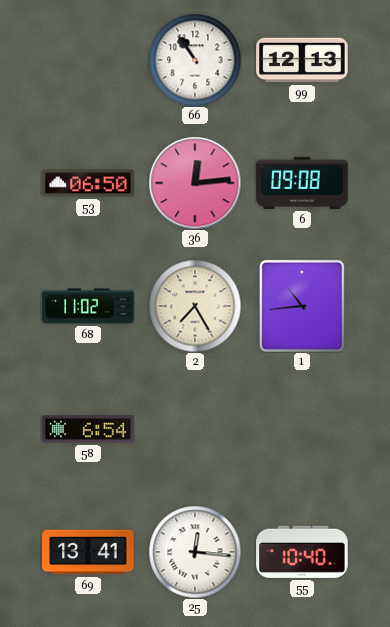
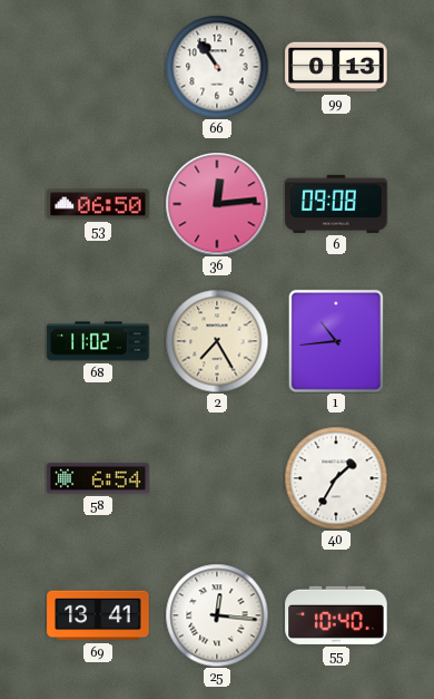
99: 12:13 -> 0:13 (336, 67)
40: none -> 1:35 (336, 478)
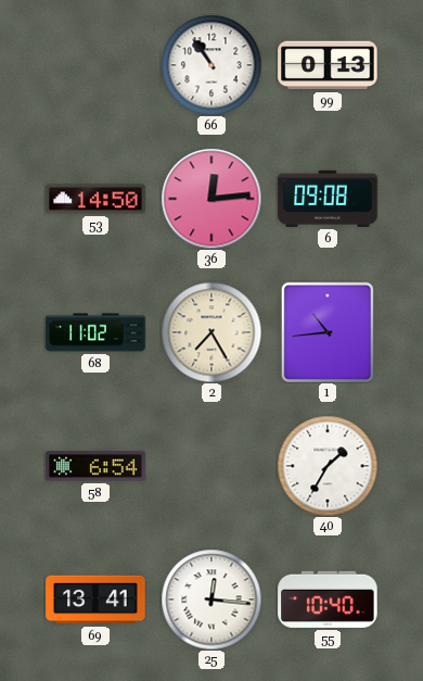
53: 06:50 -> 14:50 (95, 199)
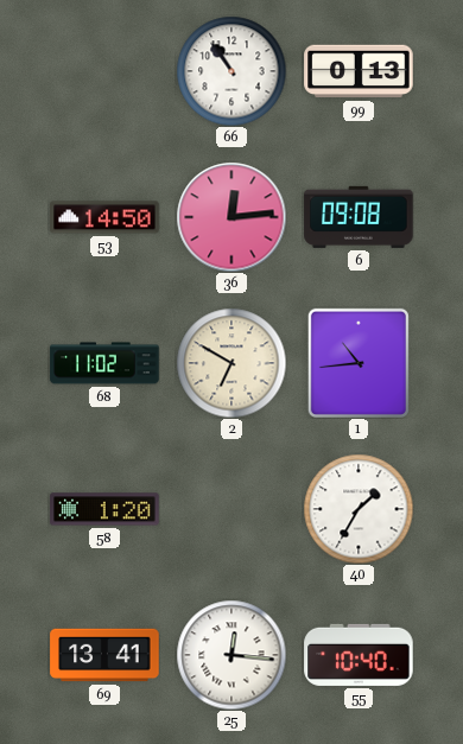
2: 7:25 -> 6:50 (231, 363)
58: 6:54 -> 1:20 (104, 509)
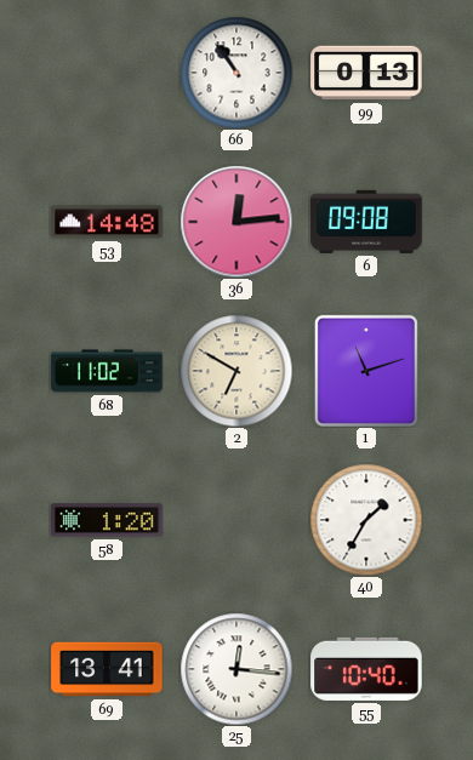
53: 14:50 -> 14:48 (107, 222)
1: 10:44 -> 11:12 (366, 371)
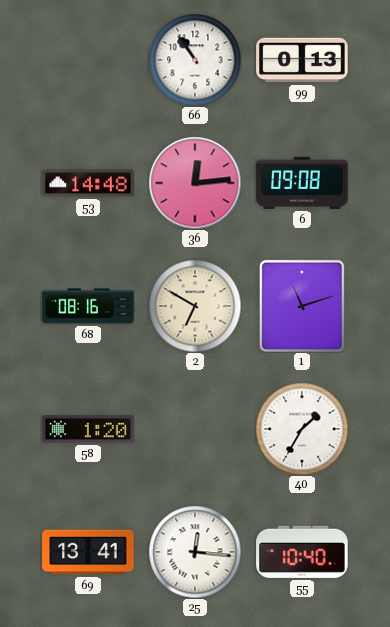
68: 11:02 -> 08:16 (88, 306)
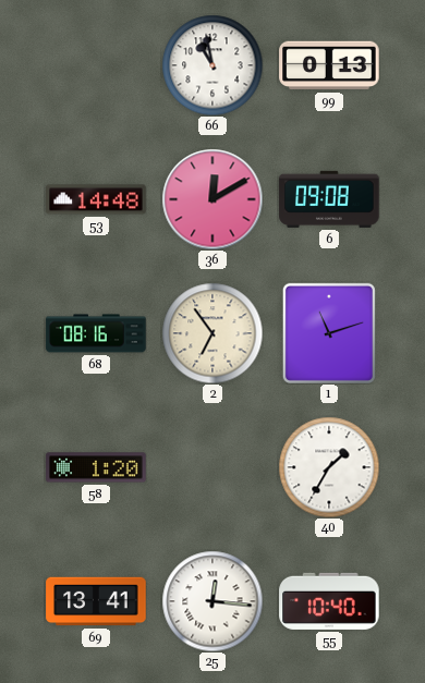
66: 10:54 -> 10:58 (212, 65)
36: 12:14 -> 12:10 (212, 199)
2: 6:50 -> 6:54 (212, 333)
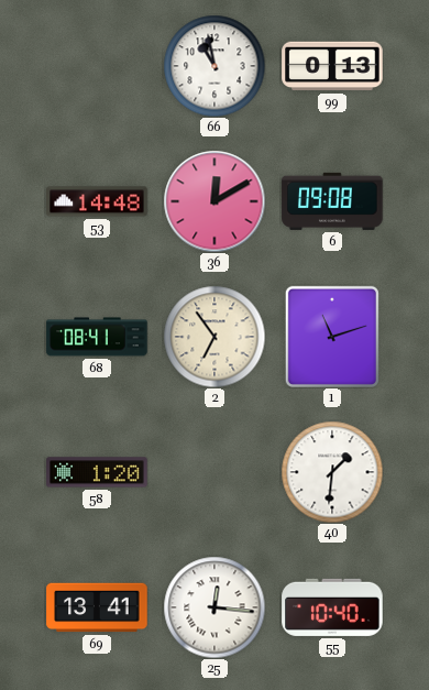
68: 08:16 -> 08:41 (97, 337)
40: 1:35 -> 1:31 (332, 472)
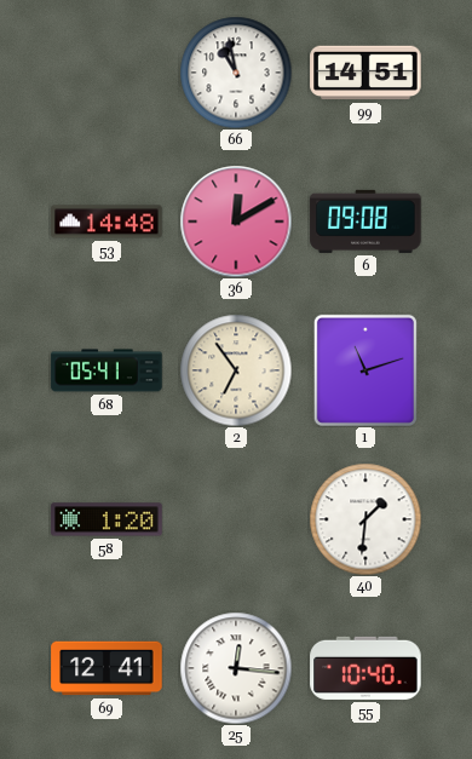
99: 0:13 -> 14:51 (365, 73)
68: 08:41 -> 05:41 (107, 370)
69: 13:41 -> 12:41 (107, 668)
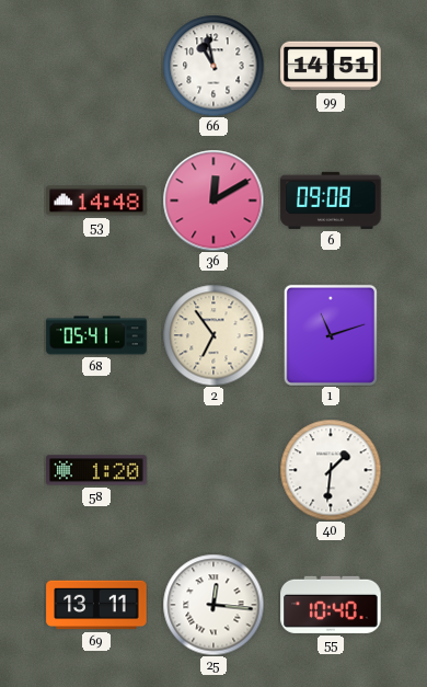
69: 12:41 -> 13:11 (96, 605)
